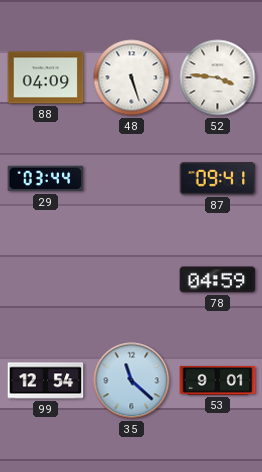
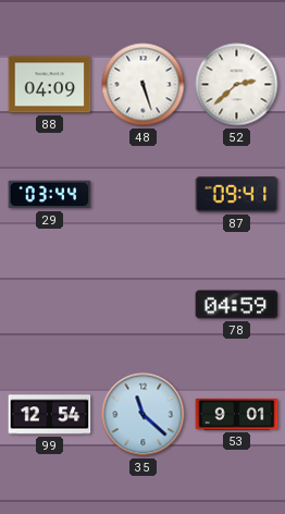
52: 3:46 -> 2:38 (237, 85)
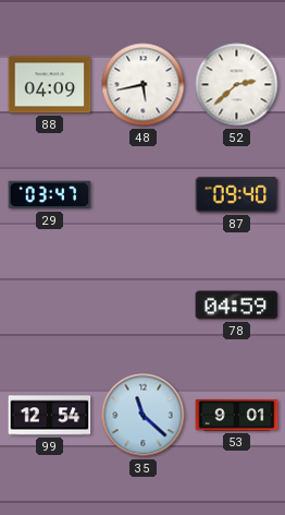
48: 5:27 -> 5:43 (144, 85)
29: 03:44 -> 03:47 (50, 195)
87: 09:41 -> 09:40 (237, 195)
